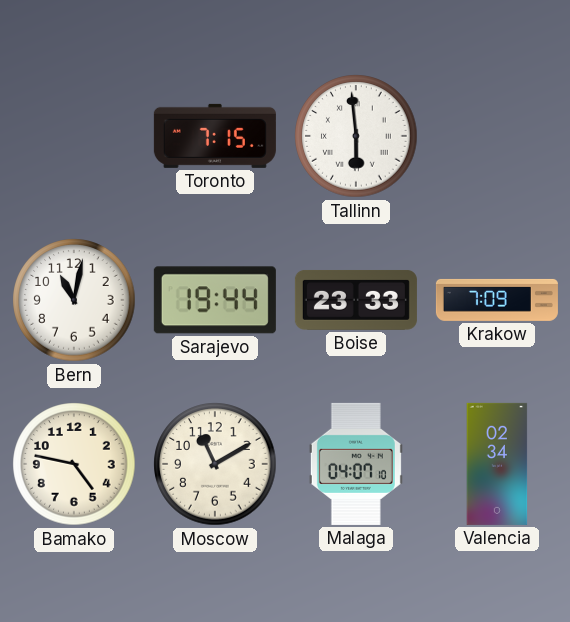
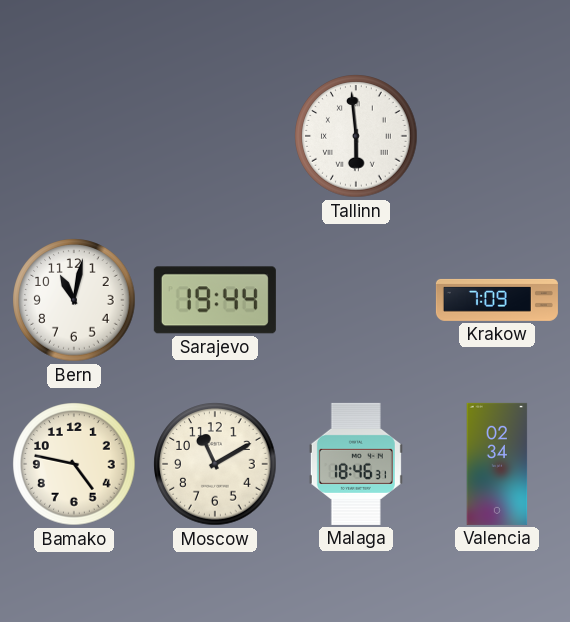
Toronto: 7:15 -> none (215, 136)
Boise: 23:33 -> none (356, 300)
Malaga: 04:07 -> 18:46 (356, 464)
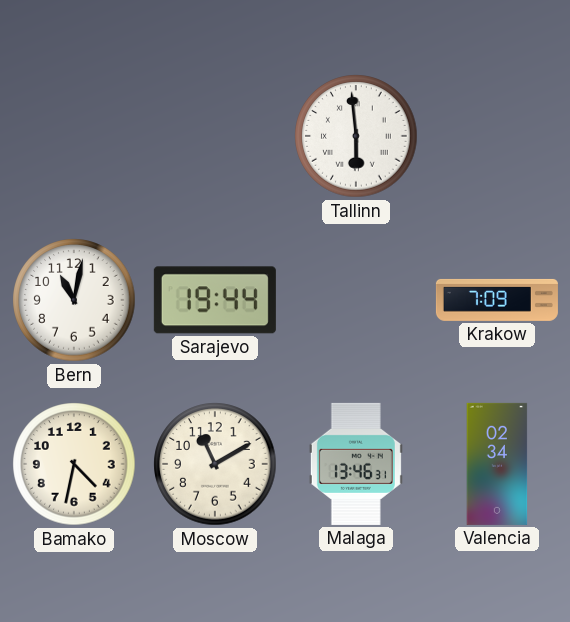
Bamako: 4:47 -> 4:32 (74, 464)
Malaga: 18:46 -> 13:46 (356, 464)
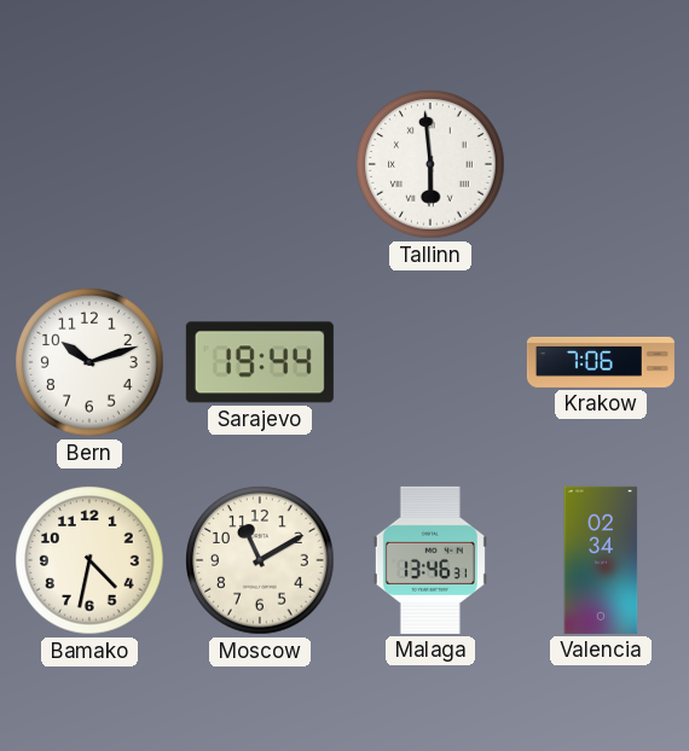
Bern: 11:02 -> 10:12 (89, 362)
Krakow: 7:09 -> 7:06 (601, 362)
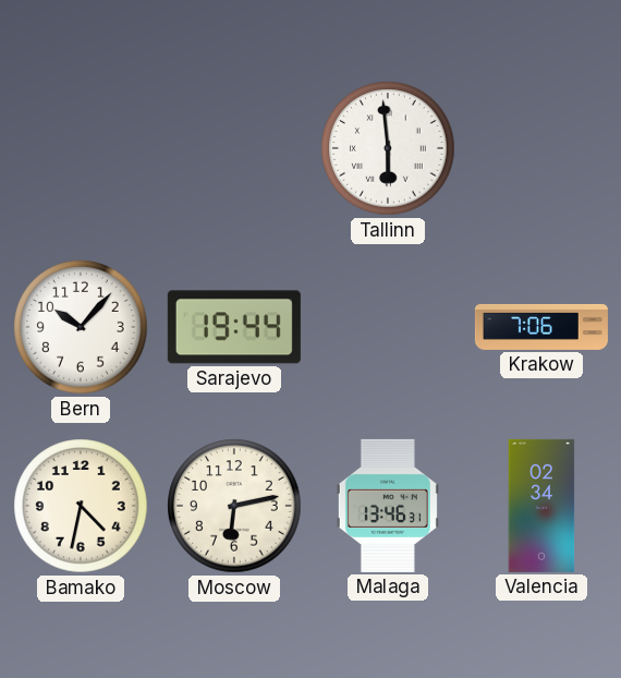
Bern: 10:12 -> 10:07 (81, 327)
Moscow: 11:10 -> 6:13 (234, 506)
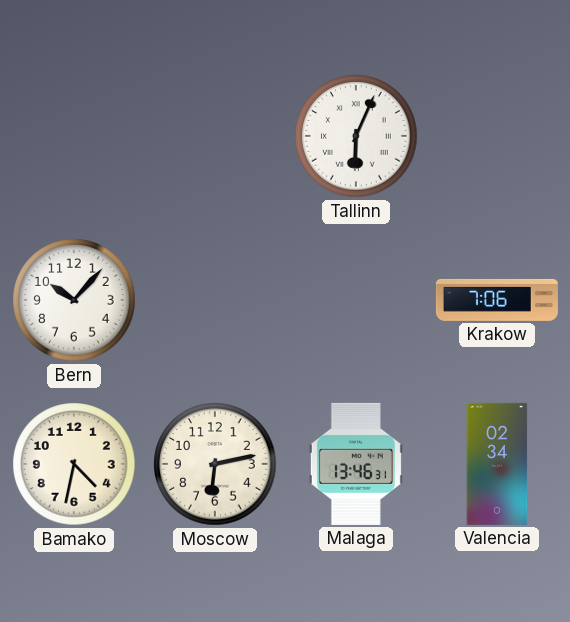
Tallinn: 5:59 -> 6:04 (356, 136)
Sarajevo: 19:44 -> none (234, 327)
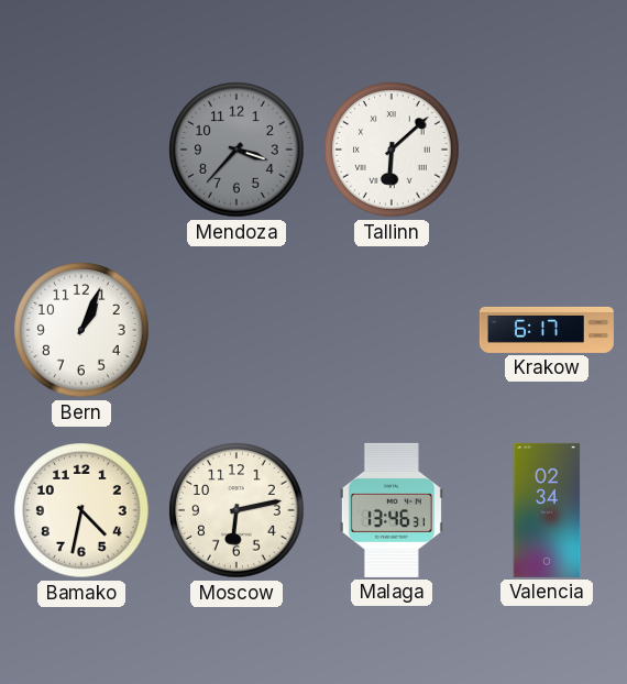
Mendoza: none -> 3:37 (237, 150)
Tallinn: 6:04 -> 6:08 (392, 150)
Bern: 10:07 -> 1:04 (81, 330)
Krakow: 7:06 -> 6:17 (547, 330)
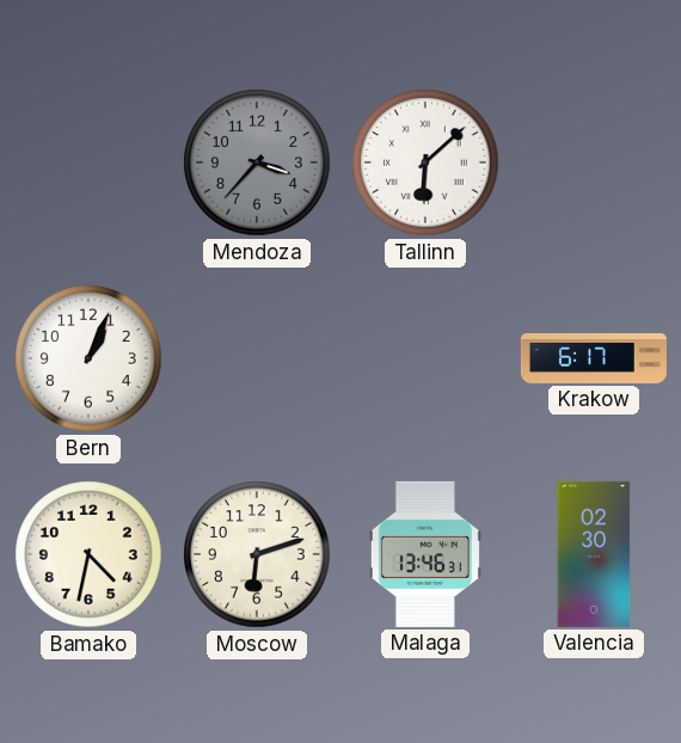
Moscow: 6:13 -> 6:12 (257, 554)
Valencia: 02:34 -> 02:30 (594, 554)
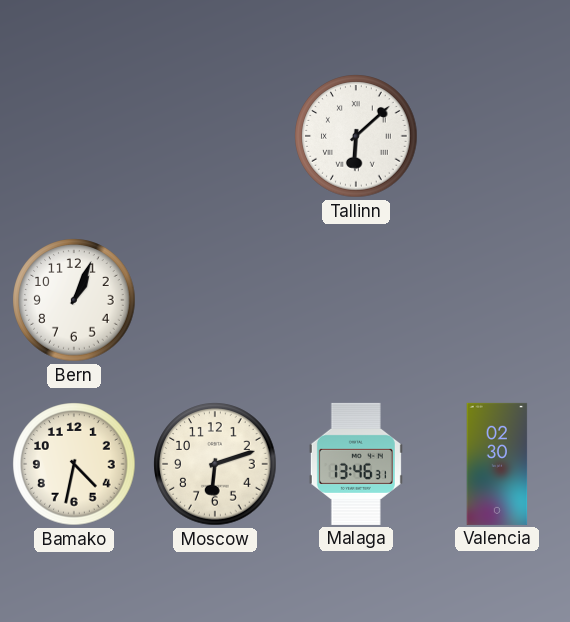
Mendoza: 3:37 -> none (257, 162)
Krakow: 6:17 -> none (594, 358)
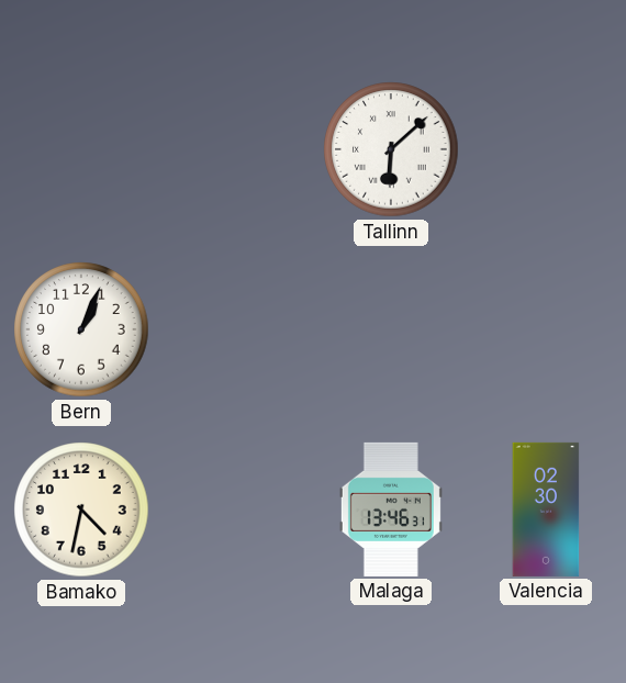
Moscow: 6:12 -> none (215, 464)
